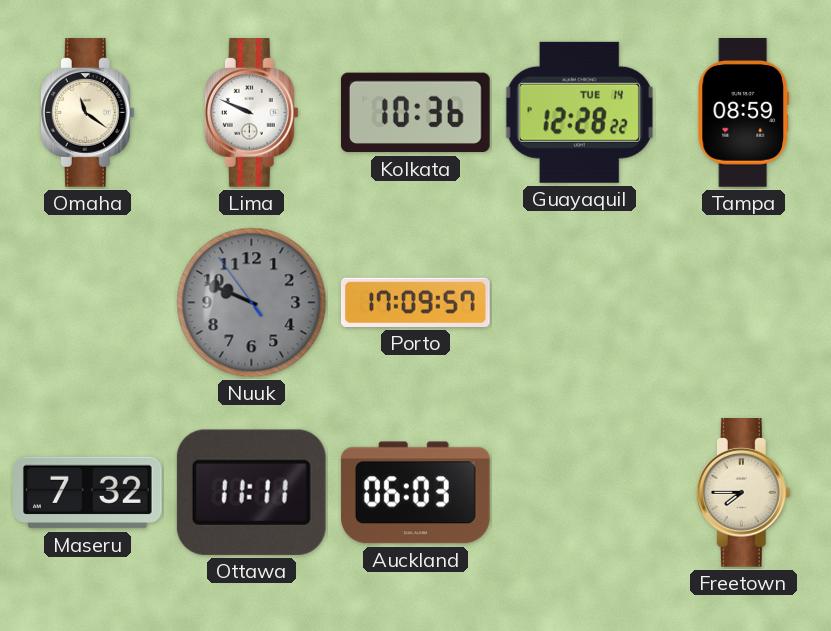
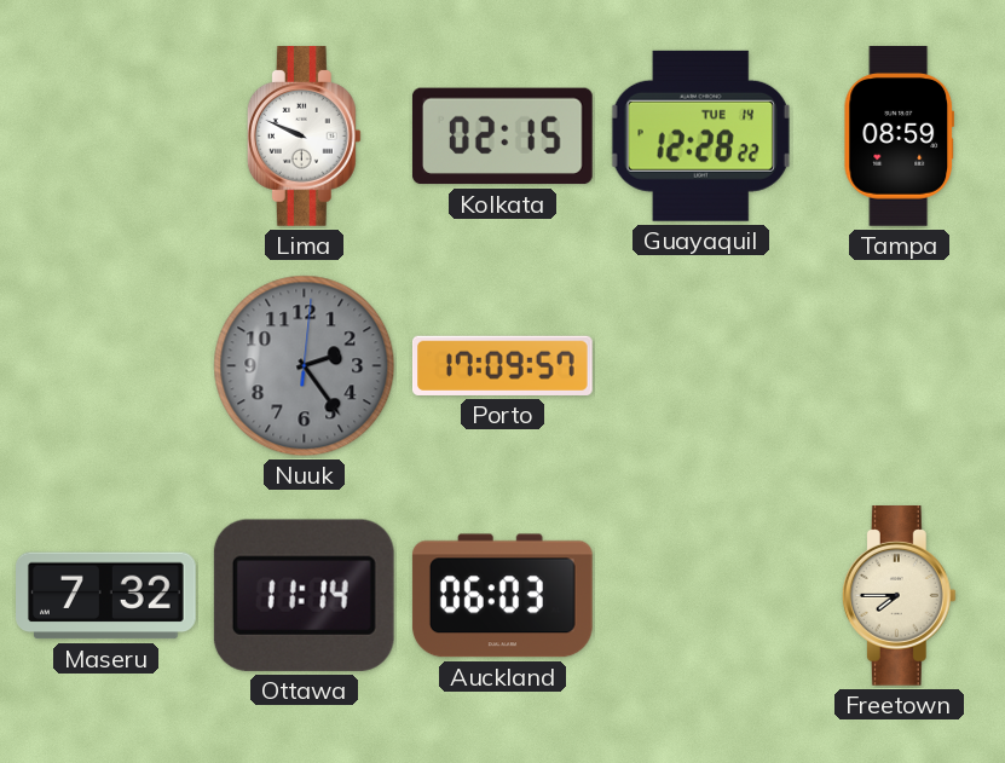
Omaha: 11:21 -> none (87, 113)
Kolkata: 10:36 -> 02:15 (502, 137)
Nuuk: 9:48 -> 2:24 (305, 366)
Ottawa: 11:11 -> 11:14 (304, 595)
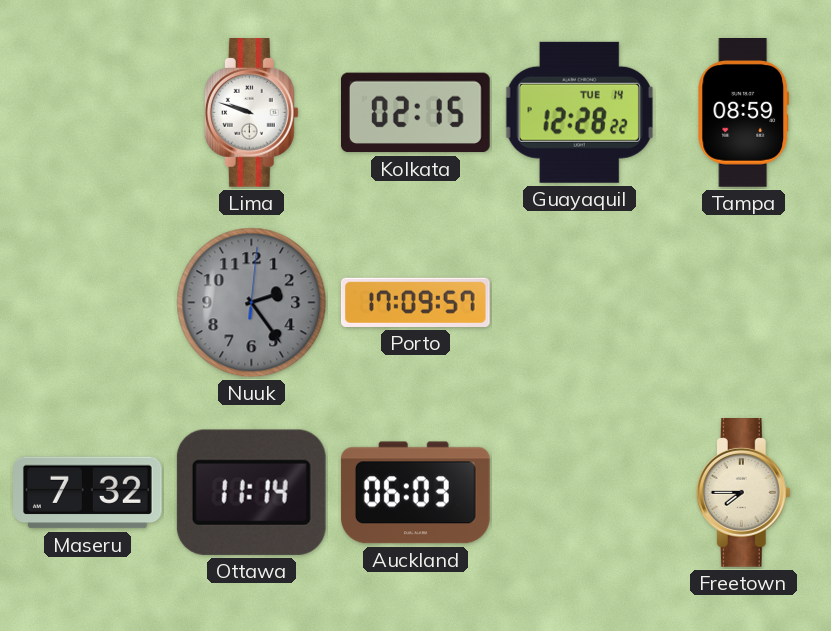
Lima: 9:49 -> 9:48 (251, 113)
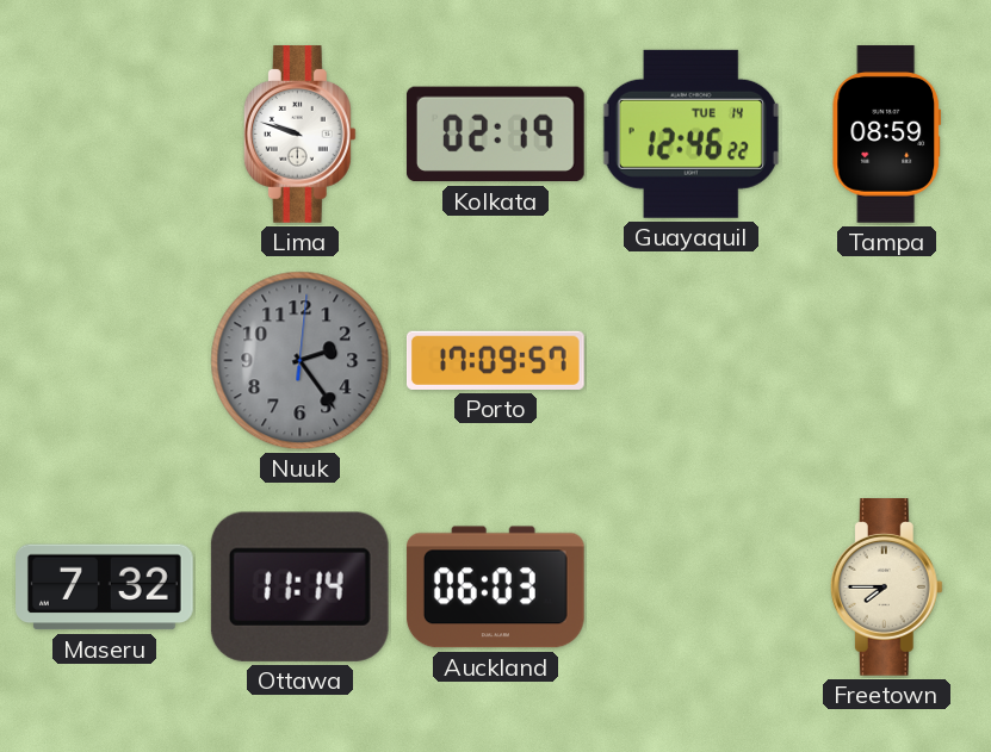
Kolkata: 02:15 -> 02:19 (495, 135)
Guayaquil: 12:28 -> 12:46 (690, 133)
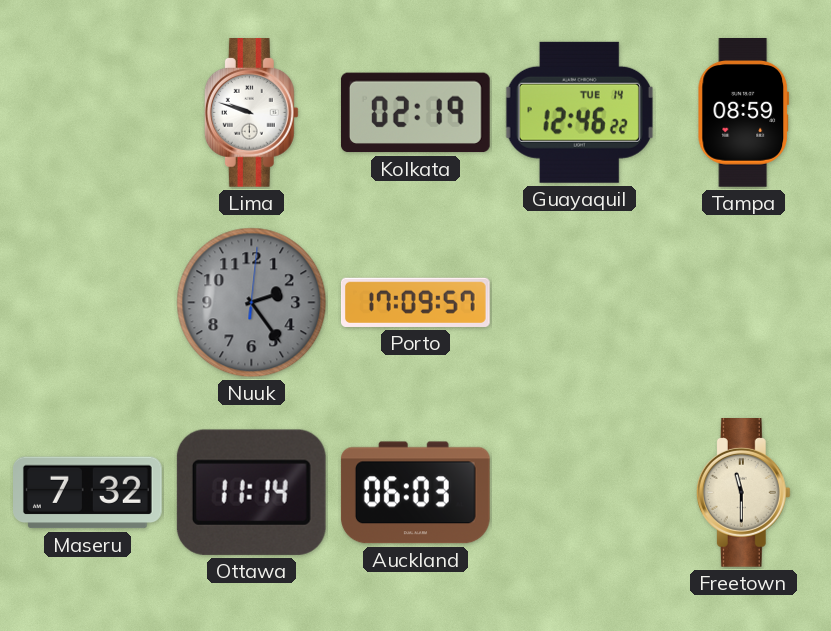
Freetown: 7:45 -> 11:30 (743, 493)
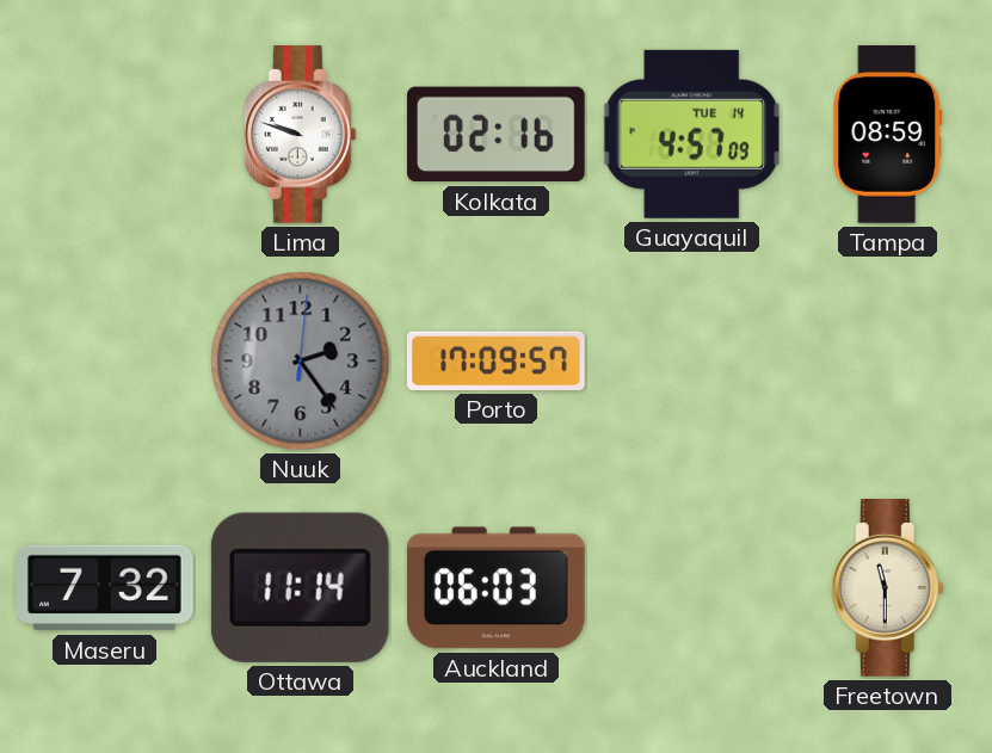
Kolkata: 02:19 -> 02:16 (495, 135)
Guayaquil: 12:46 -> 4:57 (691, 134)
